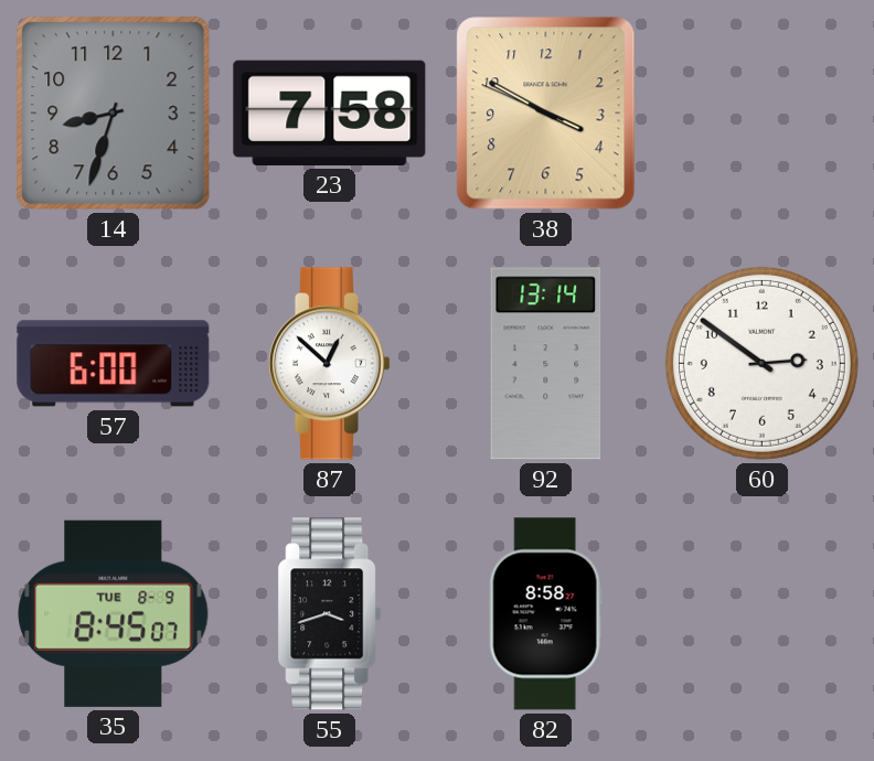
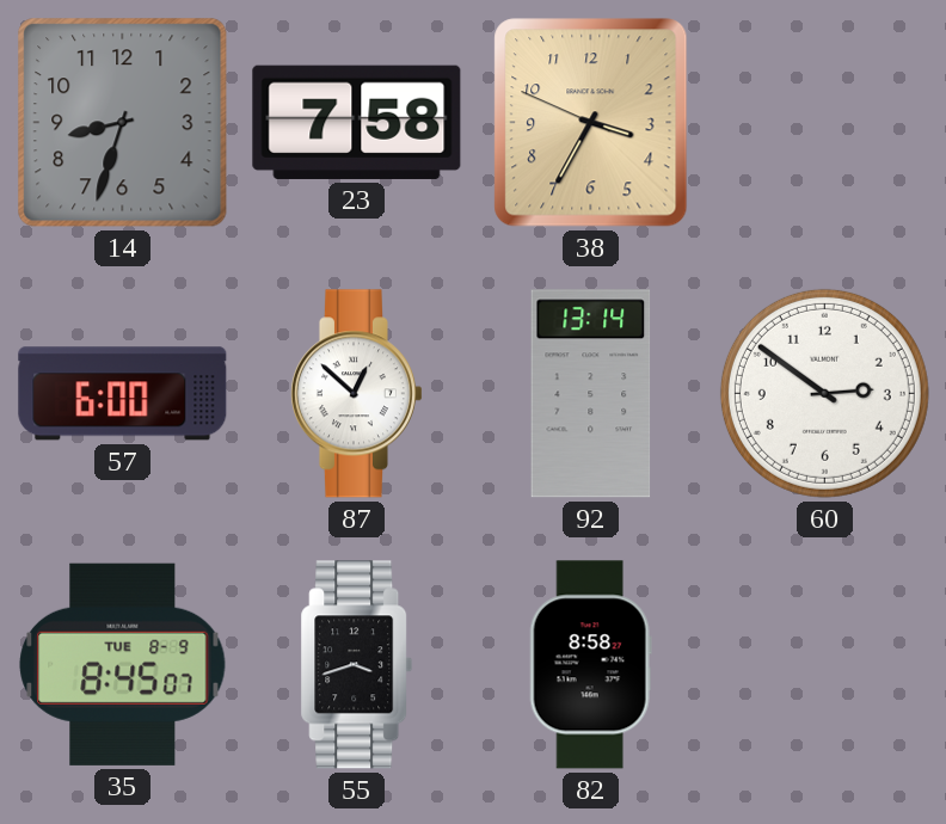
38: 3:49 -> 3:34 (591, 123)
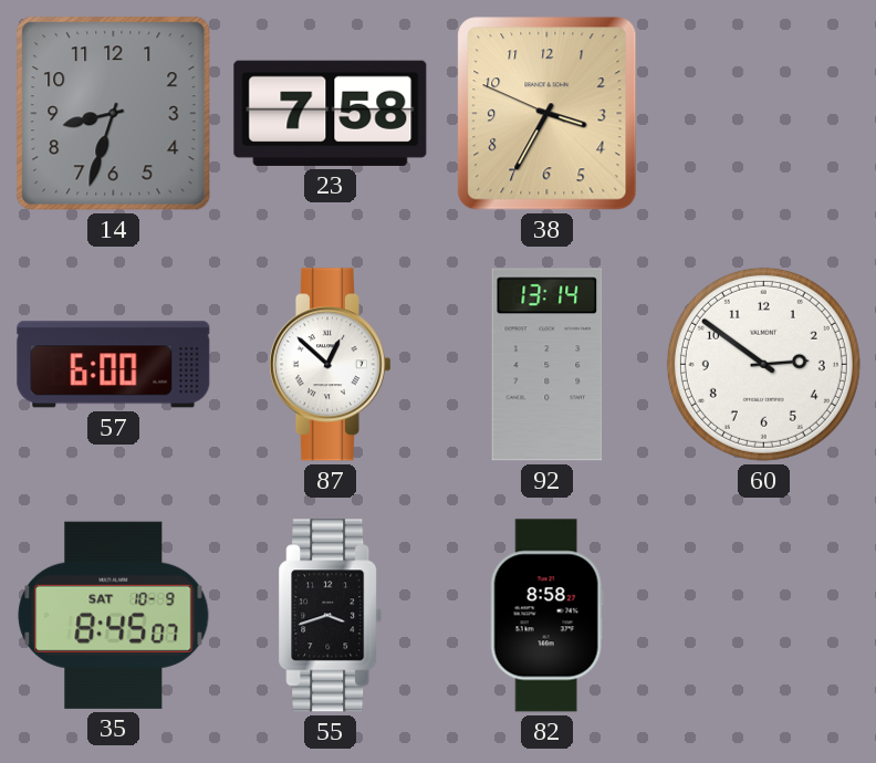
35 date: TUE 8-9 -> SAT 10-9 (114, 615)
